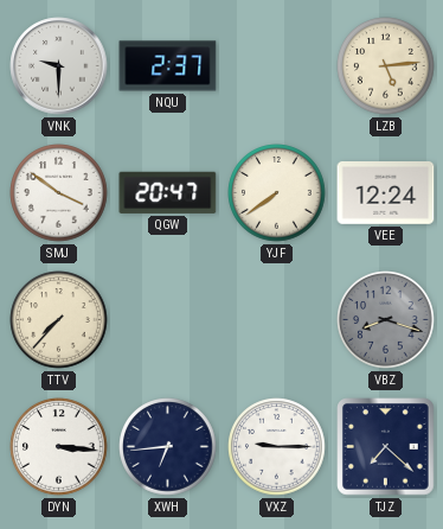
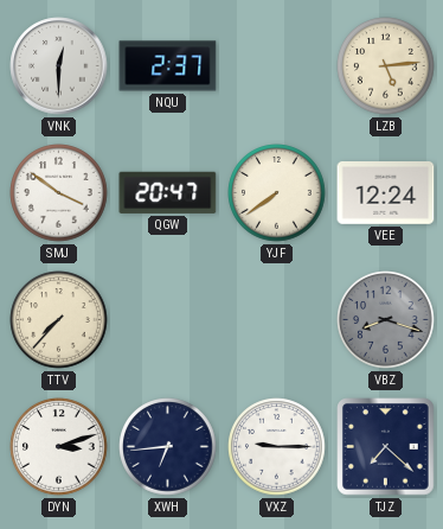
VNK: 9:30 -> 12:30 (59, 66)
DYN: 3:16 -> 3:12 (59, 447)
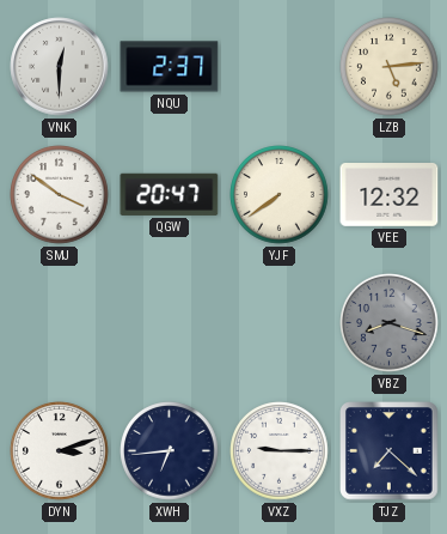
VEE: 12:24 -> 12:32 (390, 195)
TTV: 7:37 -> none (59, 320)
